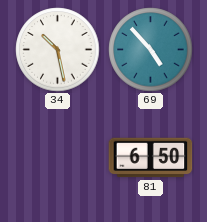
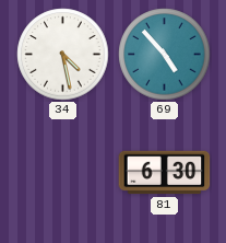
34: 10:28 -> 4:28 (63, 55)
81: 6:50 -> 6:30 (165, 173)
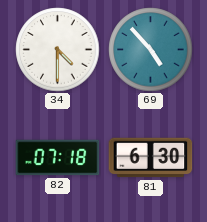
34: 4:28 -> 4:30 (58, 50)
82: none -> 07:18 (58, 158)
